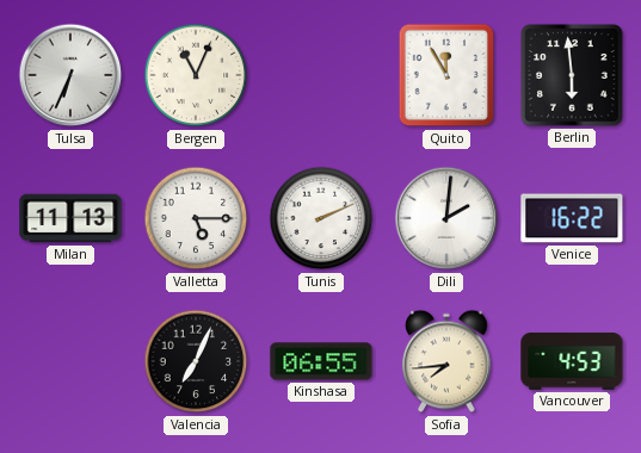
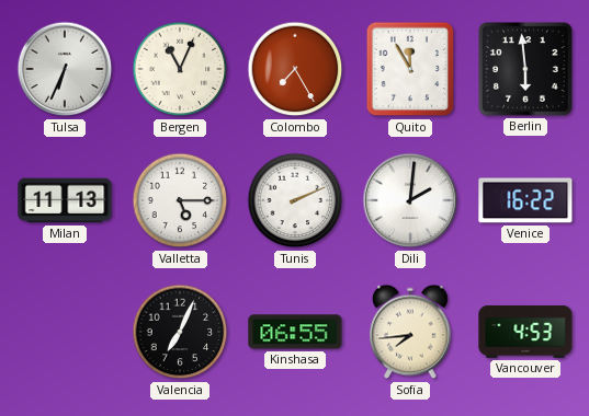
Colombo: none -> 7:25 (295, 69)
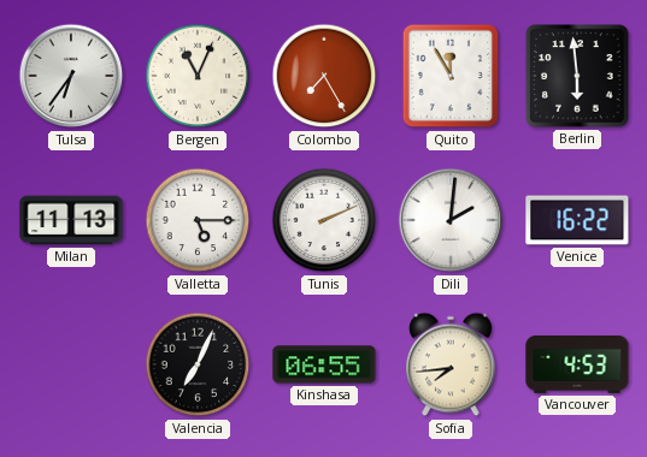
Tulsa: 6:34 -> 6:36 (71, 76)
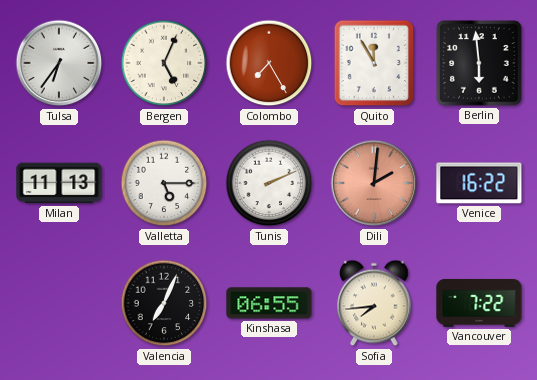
Bergen: 11:04 -> 5:04 (164, 63)
Dili dial: white -> salmon (374, 183)
Vancouver: 4:53 -> 7:22 (479, 303)
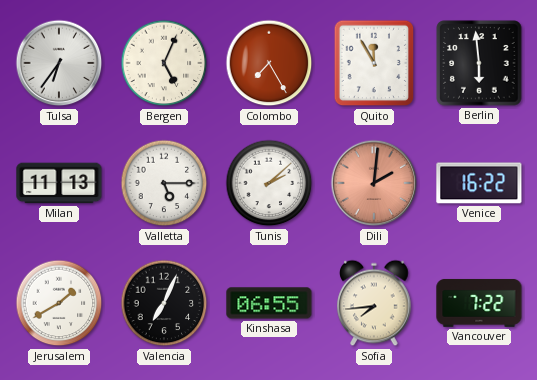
Tunis: 2:11 -> 2:08 (269, 183)
Jerusalem: none -> 1:40 (59, 303)
